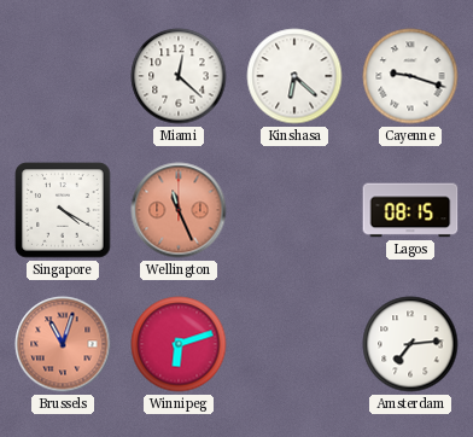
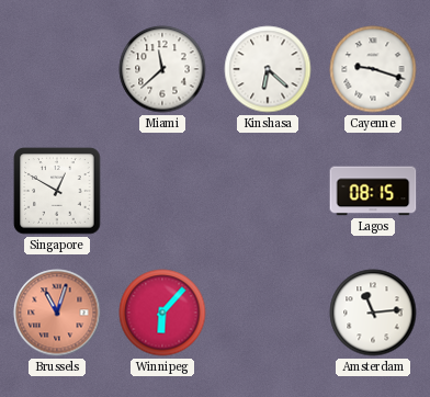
Miami: 12:22 -> 11:38 (162, 69)
Singapore: 4:20 -> 12:50 (57, 191)
Wellington: 11:26 -> none (179, 210)
Winnipeg: 6:12 -> 6:07 (162, 313)
Amsterdam: 7:14 -> 11:14 (373, 313)
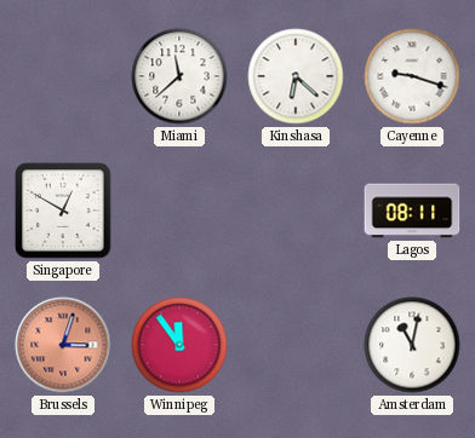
Lagos: 08:15 -> 08:11 (412, 211)
Brussels: 11:03 -> 3:03 (63, 345)
Winnipeg: 6:07 -> 11:54 (179, 345)
Amsterdam: 11:14 -> 11:02 (412, 345)
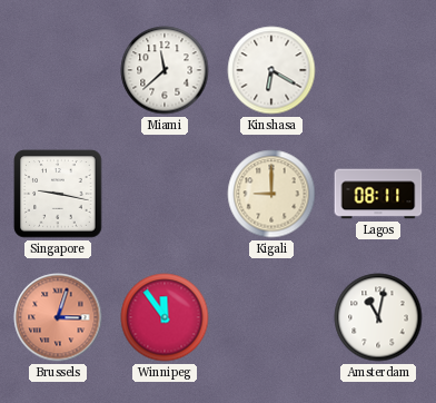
Kinshasa: 6:22 -> 6:20 (271, 70)
Cayenne: 9:18 -> none (412, 76)
Singapore: 12:50 -> 9:17 (58, 194)
Kigali: none -> 9:00 (271, 194)
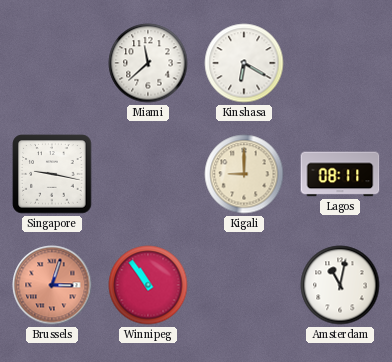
Winnipeg: 11:54 -> 10:54 (148, 285)
